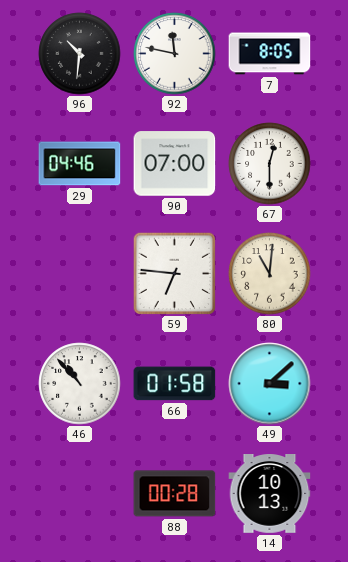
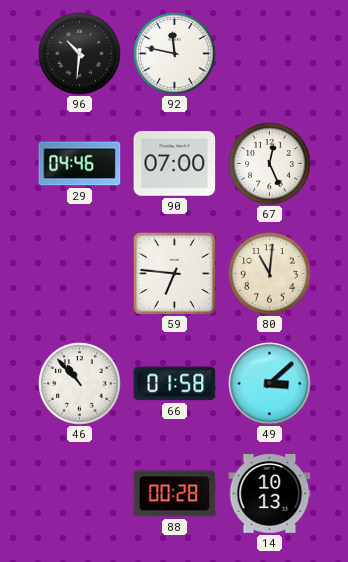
7: 8:05 -> none (270, 54)
67: 12:30 -> 12:26 (270, 164)
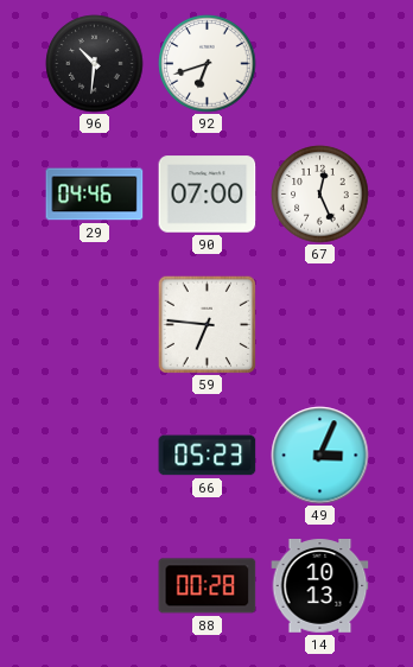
92: 11:47 -> 6:42 (208, 64)
80: 11:01 -> none (270, 274)
46: 10:53 -> none (80, 384)
66: 01:58 -> 05:23 (208, 456)
49: 3:08 -> 3:04 (320, 456)
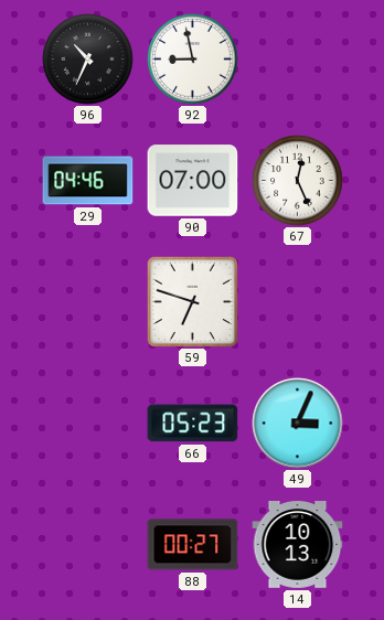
96: 10:31 -> 10:34 (88, 60)
92: 6:42 -> 8:58 (193, 60)
59: 6:46 -> 6:48 (192, 301)
88: 00:28 -> 00:27 (193, 545)
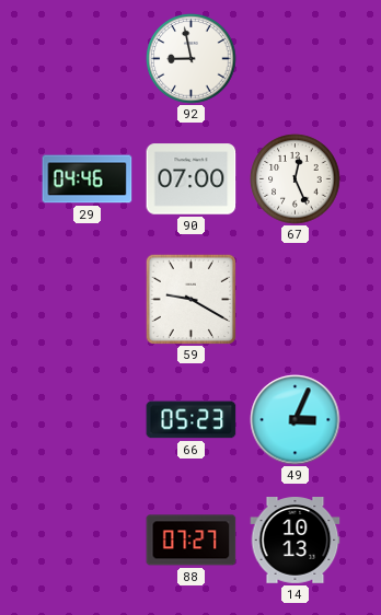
96: 10:34 -> none (88, 60)
59: 6:48 -> 9:20 (190, 299)
88: 00:27 -> 07:27 (192, 541)
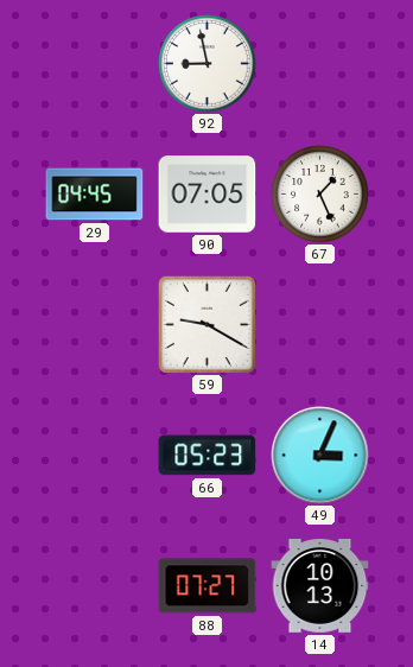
29: 04:46 -> 04:45 (95, 195)
90: 07:00 -> 07:05 (208, 195)
67: 12:26 -> 1:26 (320, 195)
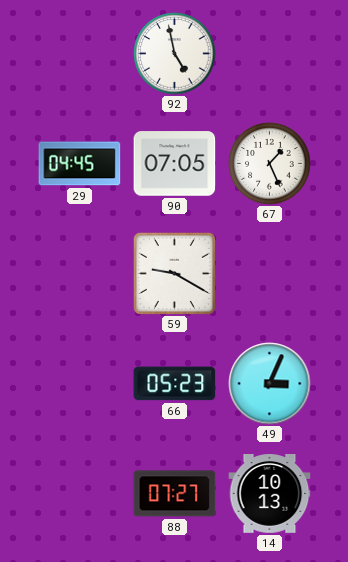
92: 8:58 -> 4:58 (175, 54)
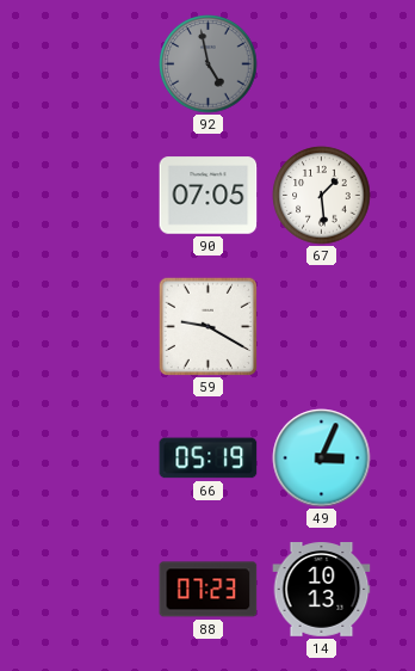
92 dial: white -> grey (209, 64)
29: 04:45 -> none (80, 164)
67: 1:26 -> 1:29 (322, 196)
66: 05:23 -> 05:19 (209, 458)
88: 07:27 -> 07:23 (209, 590)
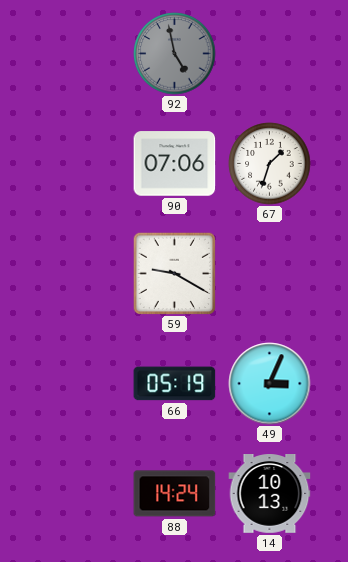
90: 07:05 -> 07:06 (175, 164)
67: 1:29 -> 1:33 (270, 164)
88: 07:23 -> 14:24 (175, 494)
